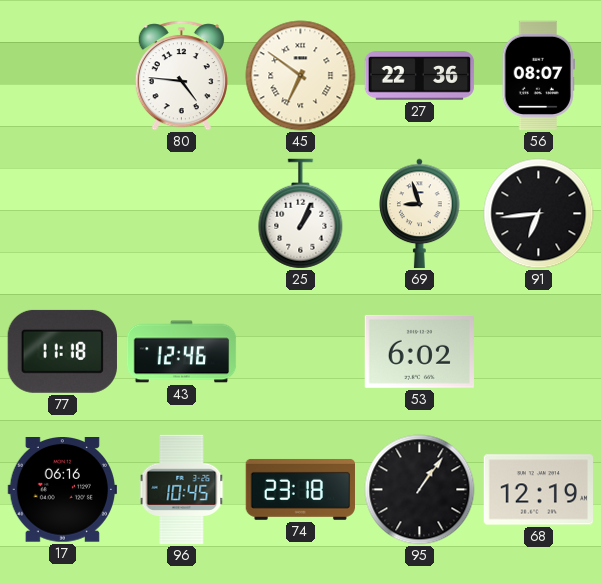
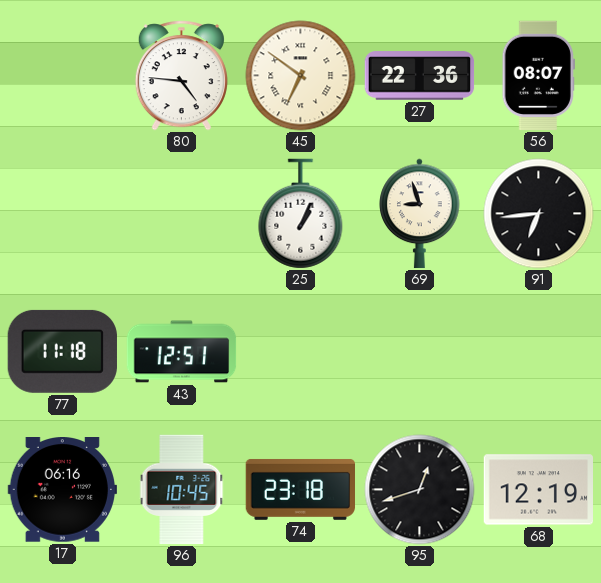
43: 12:46 -> 12:51 (182, 352)
53: 6:02 -> none (420, 351)
95: 1:06 -> 12:42 (420, 490)
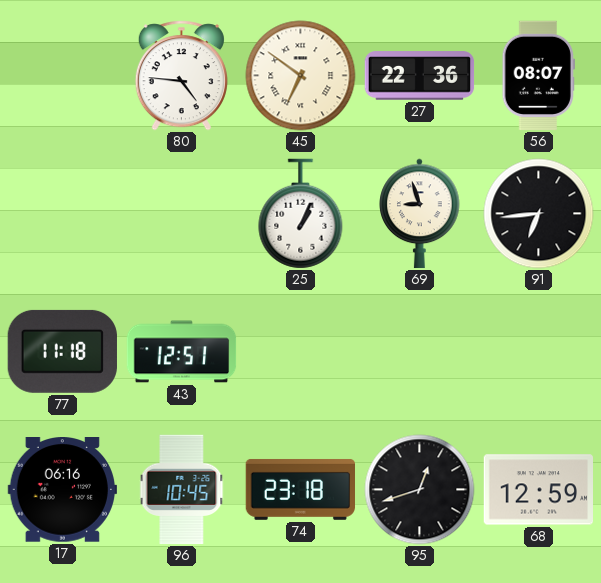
68: 12:19 -> 12:59 (539, 490)
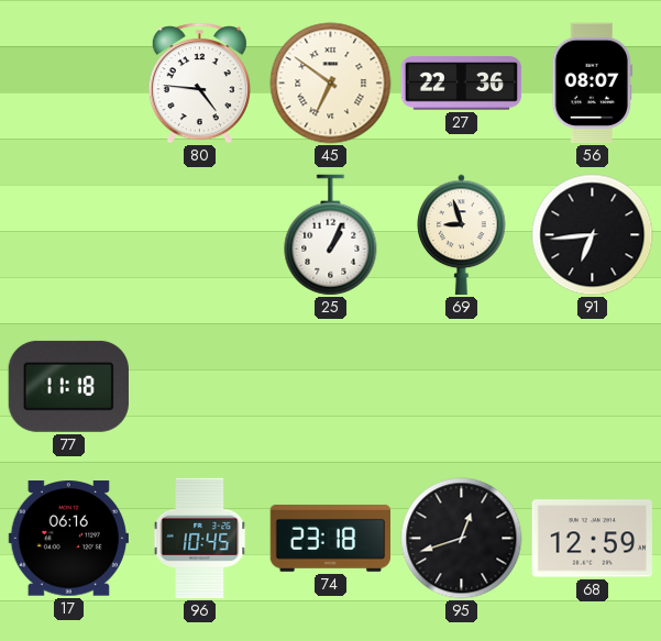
43: 12:51 -> none (182, 352)
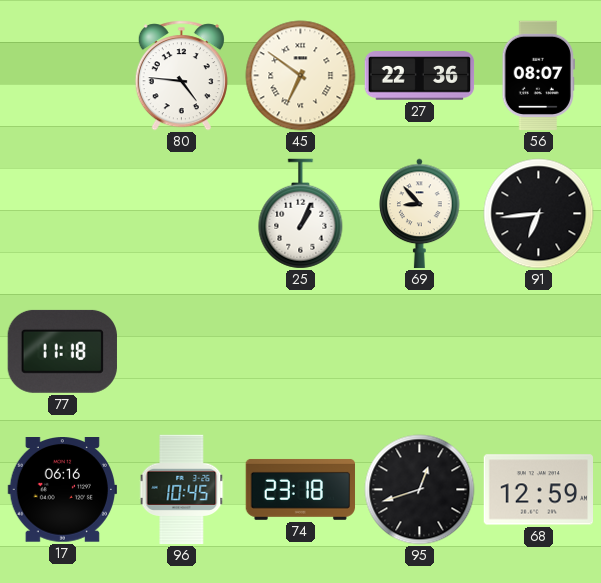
69: 8:57 -> 8:53 (420, 214)
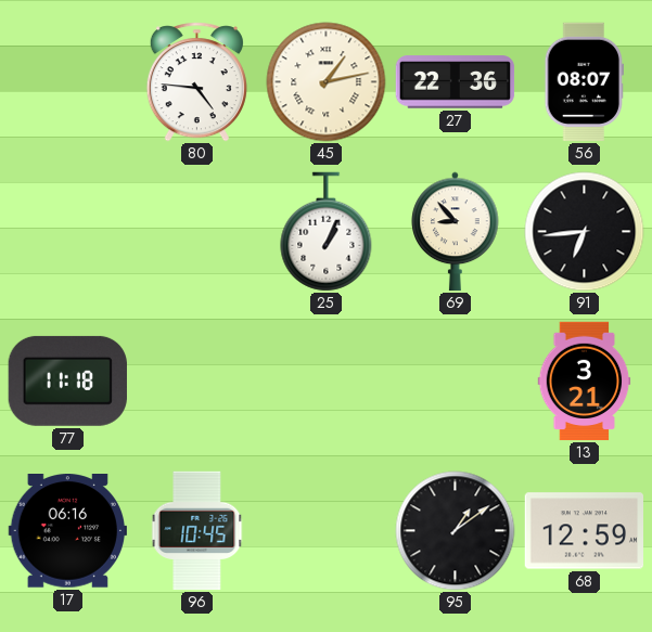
45: 6:51 -> 1:13 (327, 82)
13: none -> 3:21 (585, 382)
74: 23:18 -> none (300, 489)
95: 12:42 -> 1:09 (456, 531)
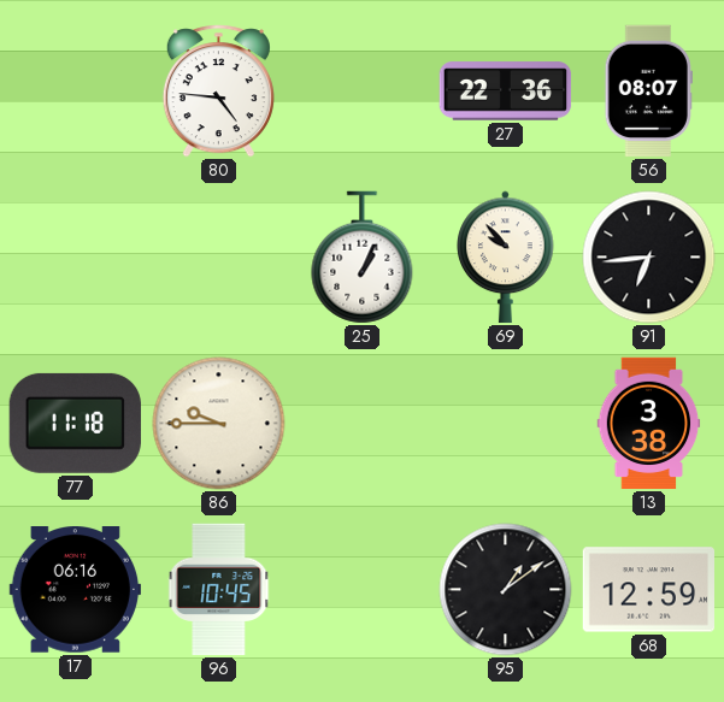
45: 1:13 -> none (327, 82)
69: 8:53 -> 9:53 (506, 258)
86: none -> 9:45 (219, 424)
13: 3:21 -> 3:38 (649, 424)
